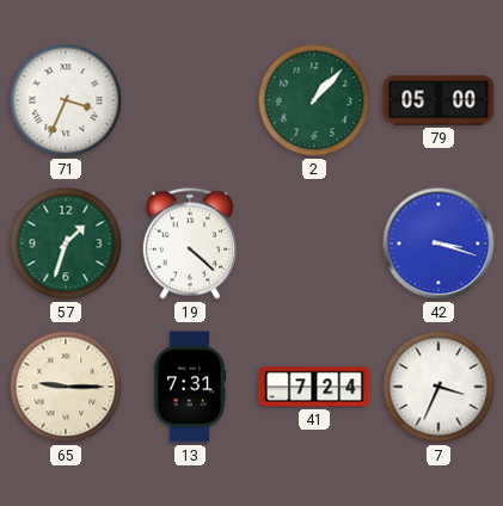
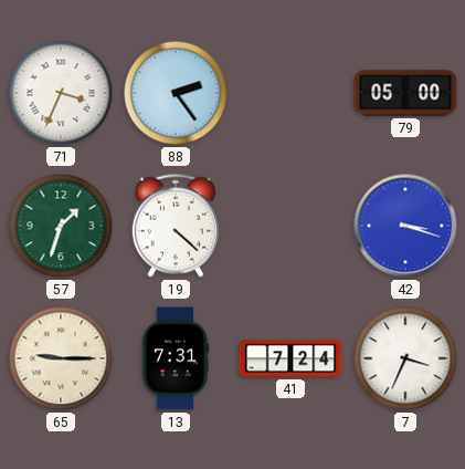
88: none -> 2:24 (176, 93)
2: 1:07 -> none (314, 100)
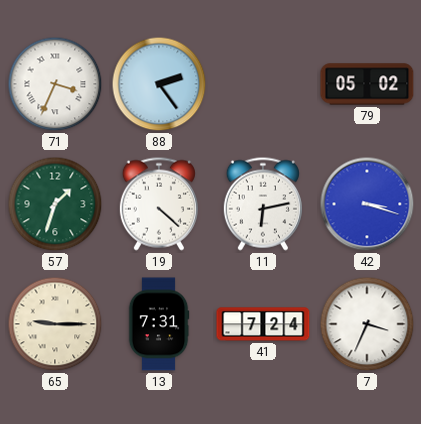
79: 05:00 -> 05:02 (367, 84)
11: none -> 6:13 (263, 204)
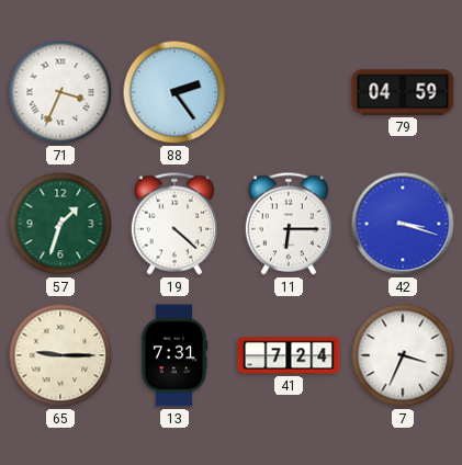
79: 05:02 -> 04:59 (403, 92)
11: 6:13 -> 6:15 (289, 224)
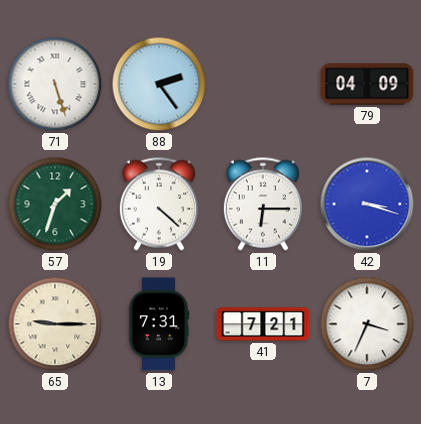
71: 3:34 -> 5:27 (55, 84)
79: 04:59 -> 04:09 (367, 84)
41: 7:24 -> 7:21 (263, 324)
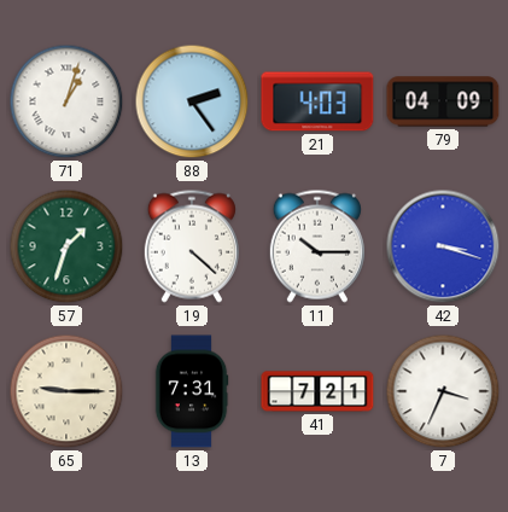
71: 5:27 -> 1:03 (66, 101)
21: none -> 4:03 (317, 101)
11: 6:15 -> 10:15 (317, 246)
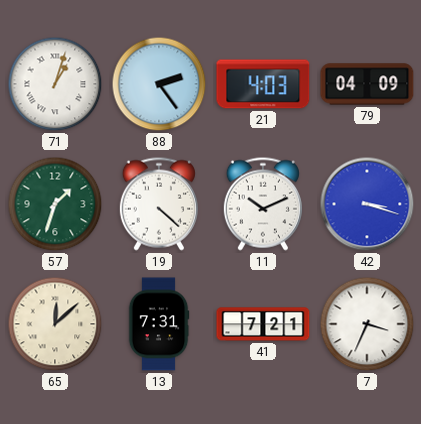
11: 10:15 -> 10:11 (263, 204)
65: 9:15 -> 12:08 (55, 324)
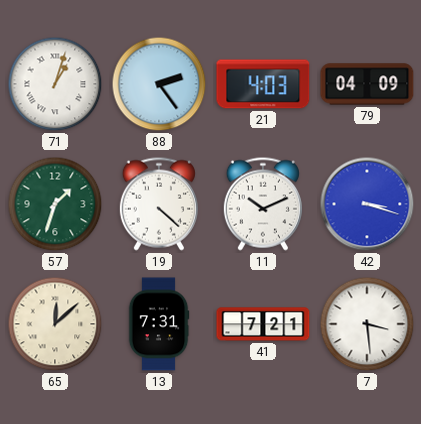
7: 3:34 -> 3:29 (367, 324)
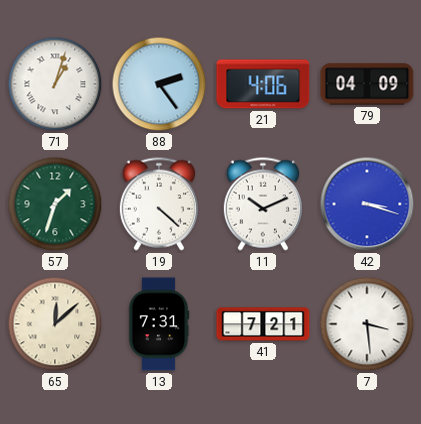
21: 4:03 -> 4:06 (263, 84)
